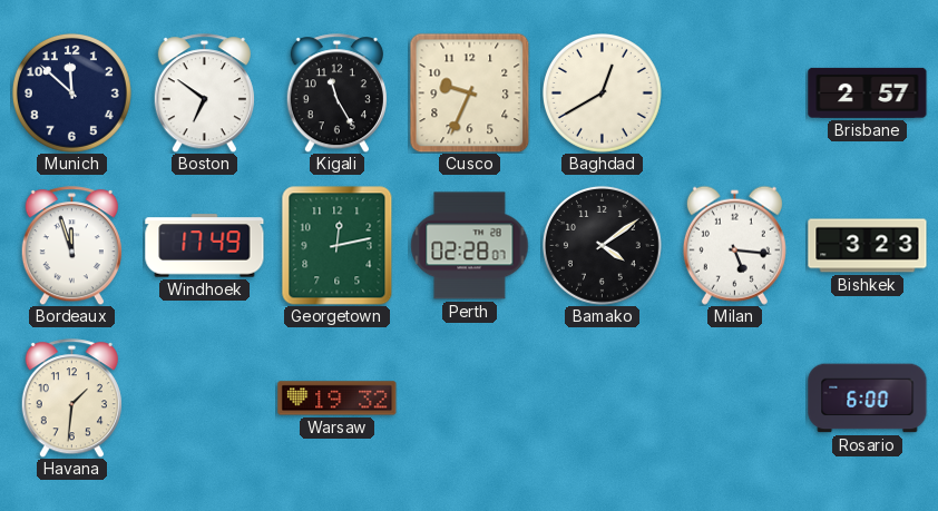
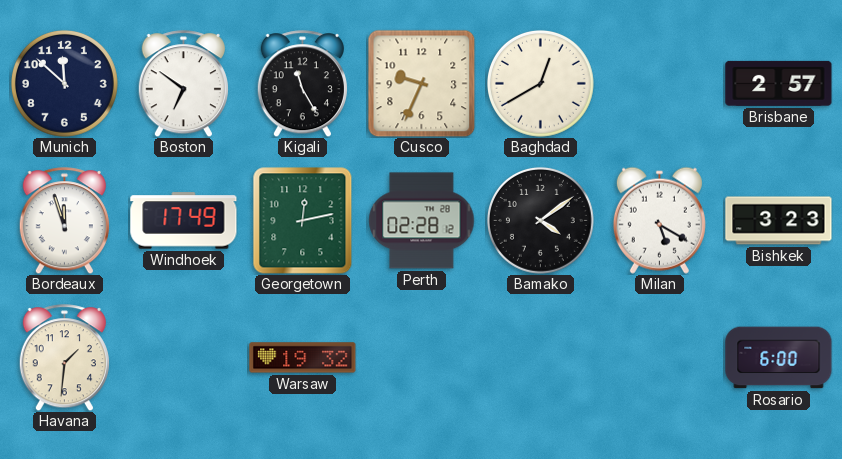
Perth: 02:28:07 -> 02:28:12 (422, 221)
Milan: 5:16 -> 5:20 (659, 220)
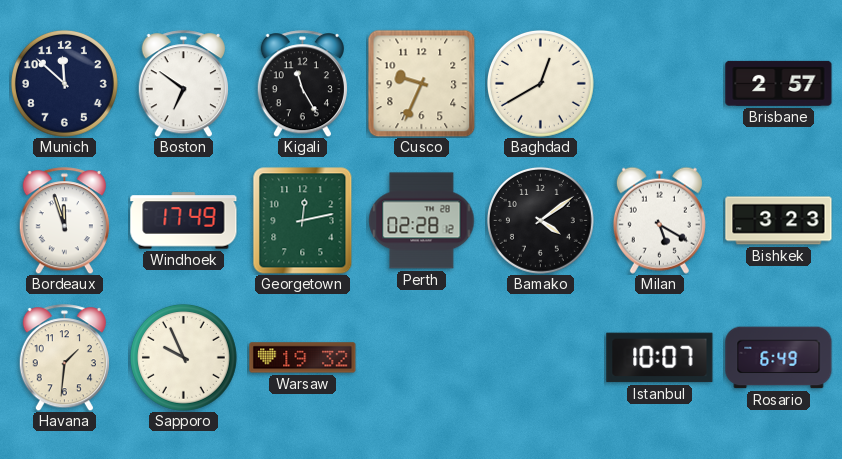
Sapporo: none -> 9:56 (183, 357)
Istanbul: none -> 10:07 (660, 358)
Rosario: 6:00 -> 6:49 (779, 358)
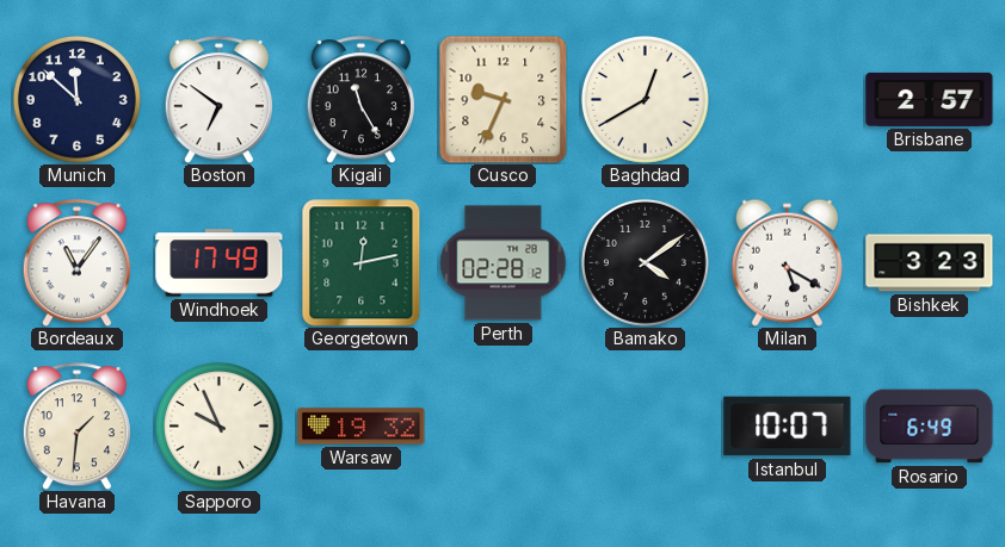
Bordeaux: 11:57 -> 11:06 (76, 263)
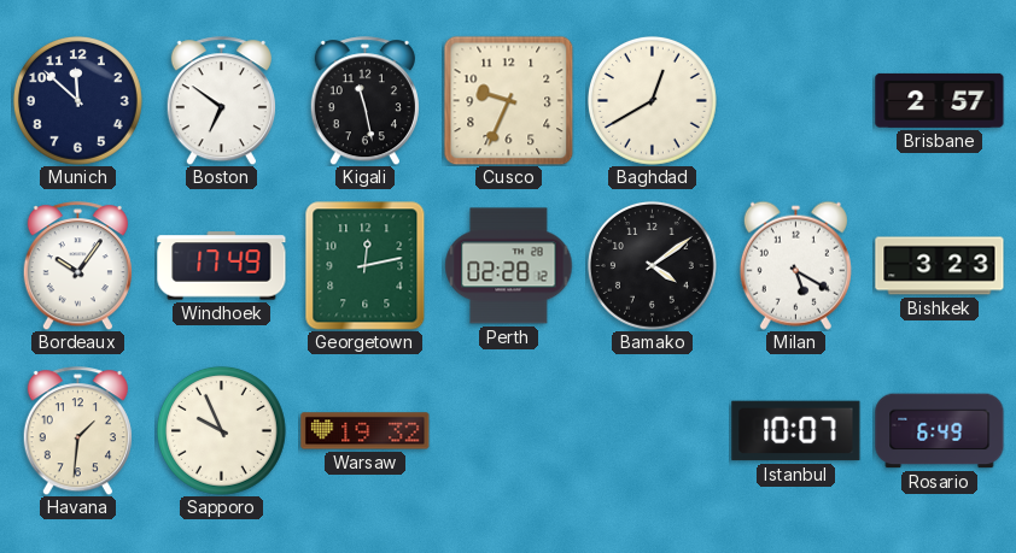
Kigali: 11:25 -> 11:28 (364, 101)
Bordeaux: 11:06 -> 10:06 (77, 266)
